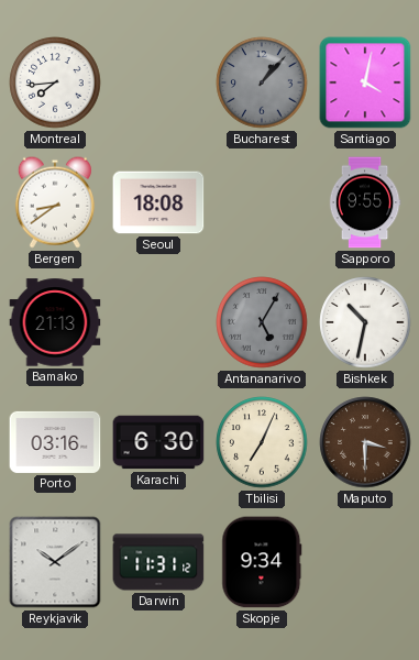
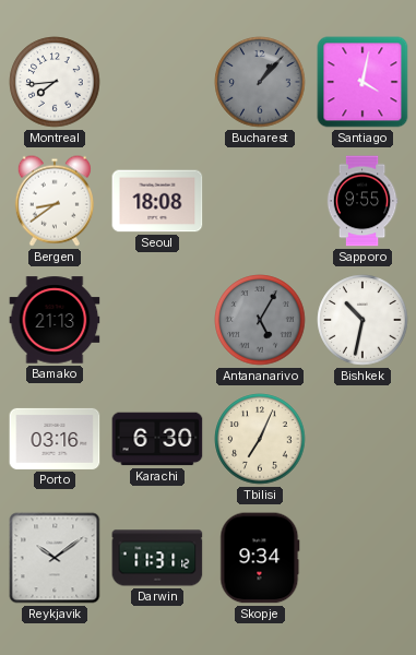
Maputo: 3:30 -> none (365, 442)
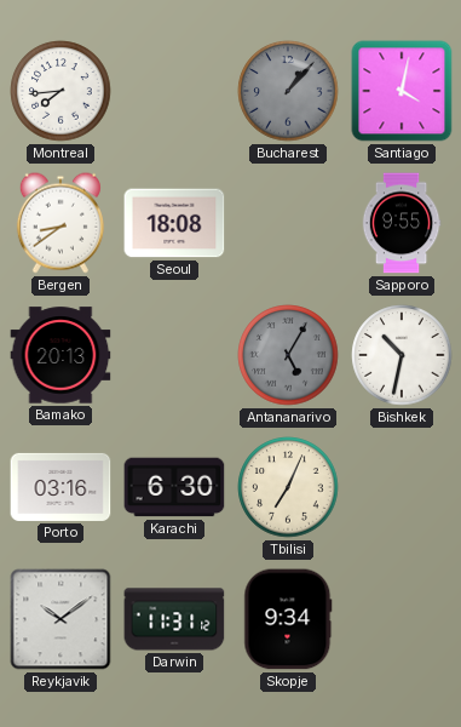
Bamako: 21:13 -> 20:13 (60, 355)
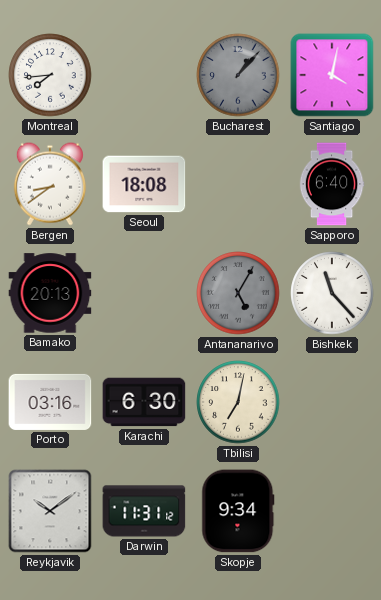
Sapporo: 9:55 -> 6:40 (332, 184)
Bishkek: 10:32 -> 11:23 (332, 293)
Tbilisi: 7:04 -> 7:02 (238, 402)
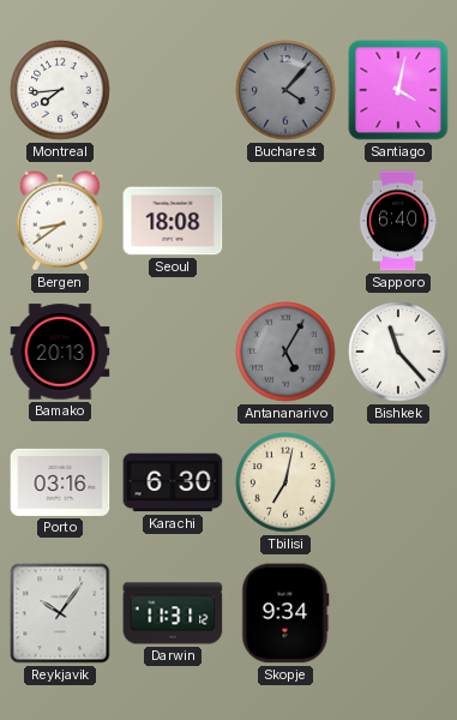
Bucharest: 1:07 -> 4:07 (285, 90)
Reykjavik: 10:09 -> 10:06 (60, 613)
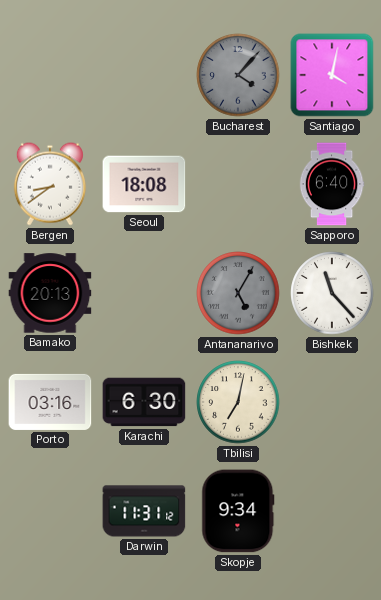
Montreal: 7:44 -> none (60, 90)
Reykjavik: 10:06 -> none (60, 613)
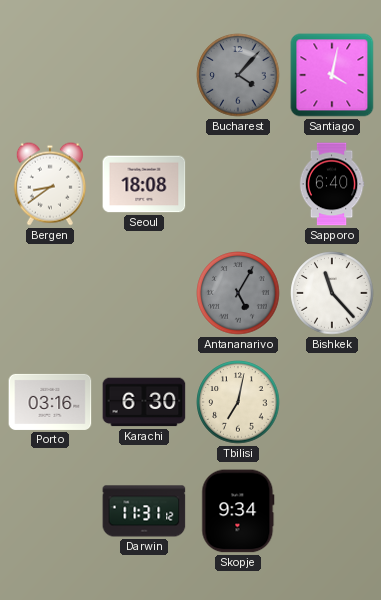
Bamako: 20:13 -> none (50, 293)
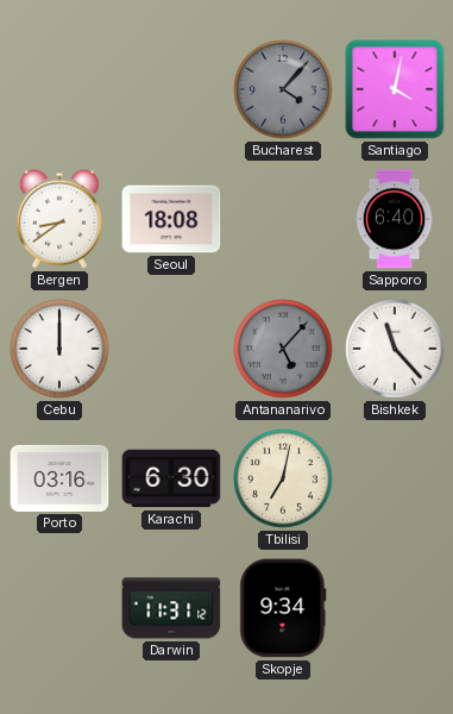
Cebu: none -> 12:00 (59, 349)
Antananarivo: 5:05 -> 5:07 (283, 349)
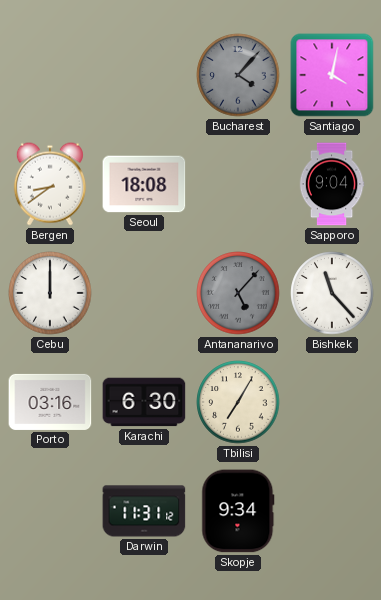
Sapporo: 6:40 -> 9:04 (332, 184)
Tbilisi: 7:02 -> 7:05 (238, 402)
